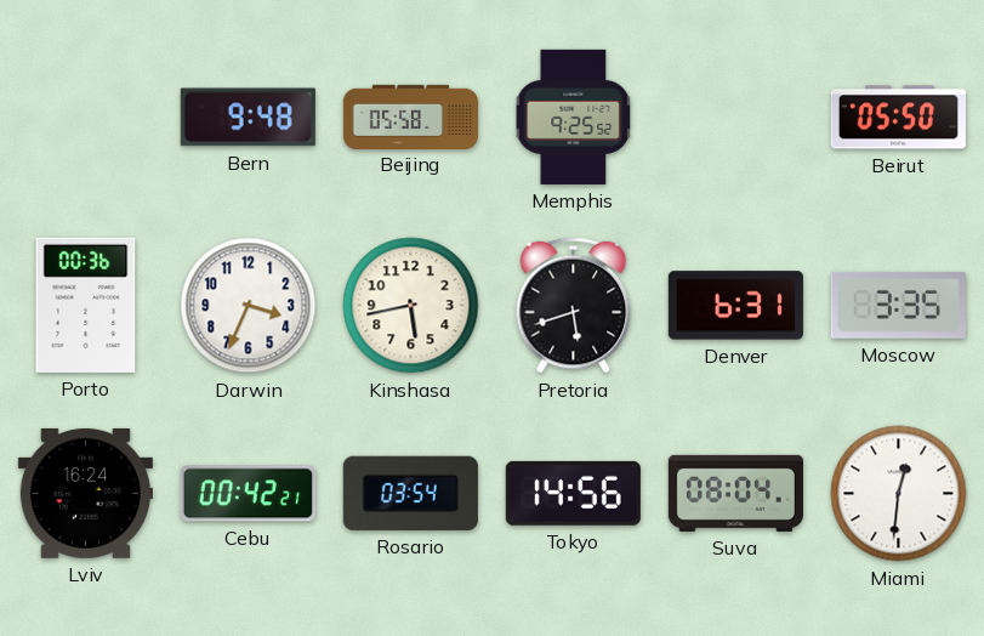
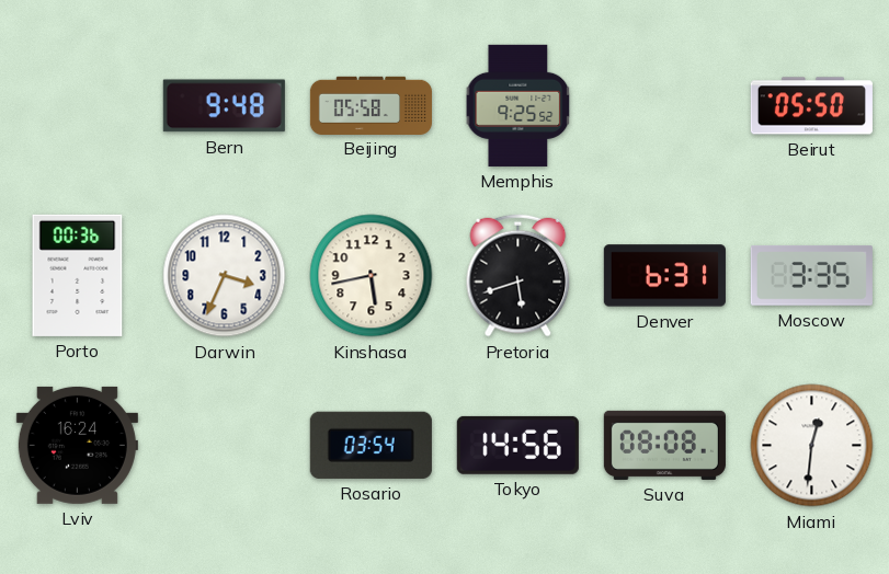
Cebu: 00:42 -> none (248, 494)
Suva: 08:04 -> 08:08 (664, 445)
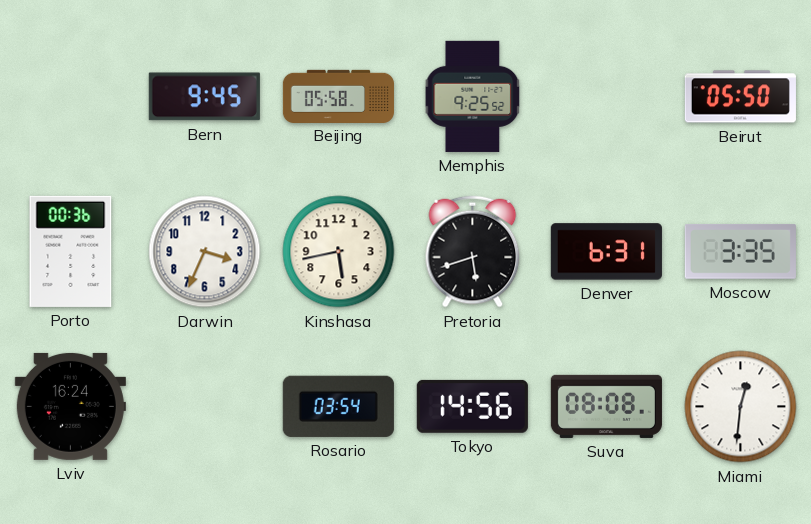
Bern: 9:48 -> 9:45 (204, 97)
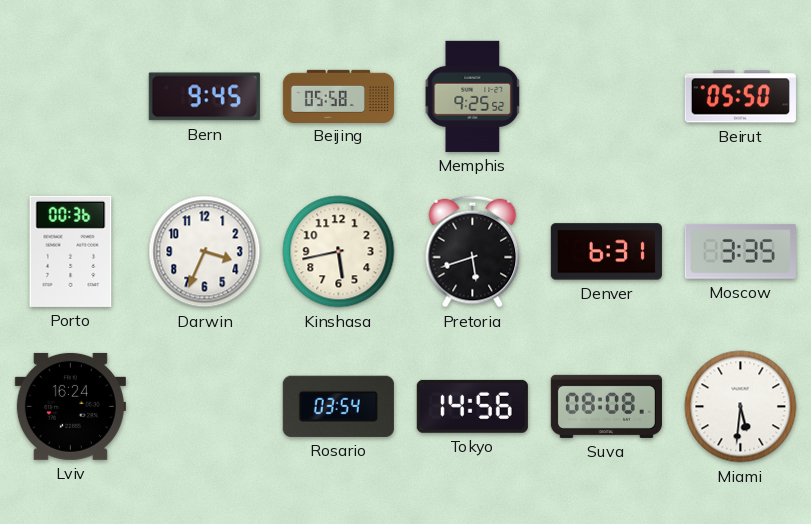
Miami: 12:31 -> 5:31 (741, 407)
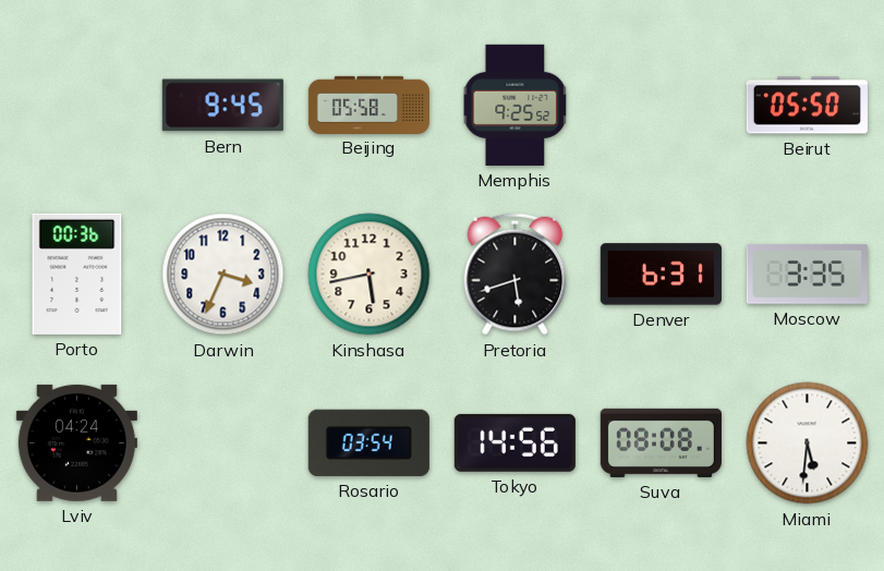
Lviv: 16:24 -> 04:24 (76, 442)
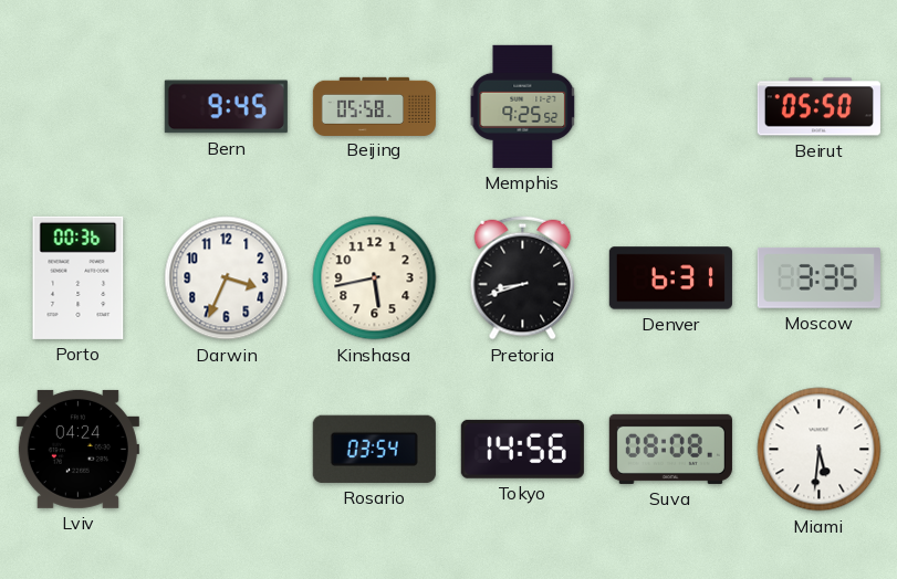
Pretoria: 5:42 -> 8:42 (523, 278)
